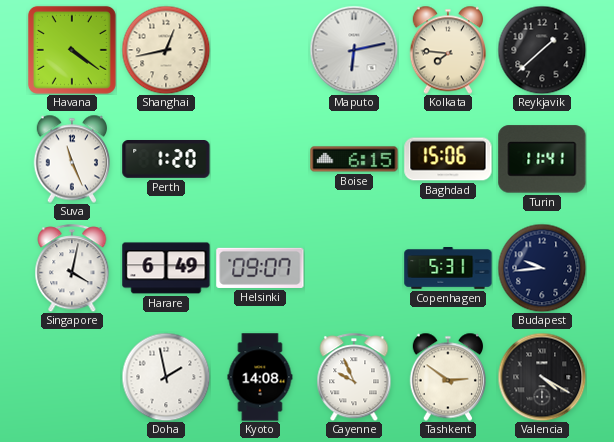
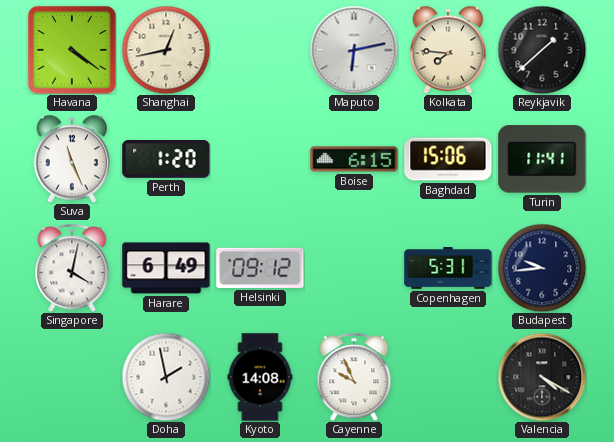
Helsinki: 09:07 -> 09:12 (260, 268)
Tashkent: 2:51 -> none (448, 377)
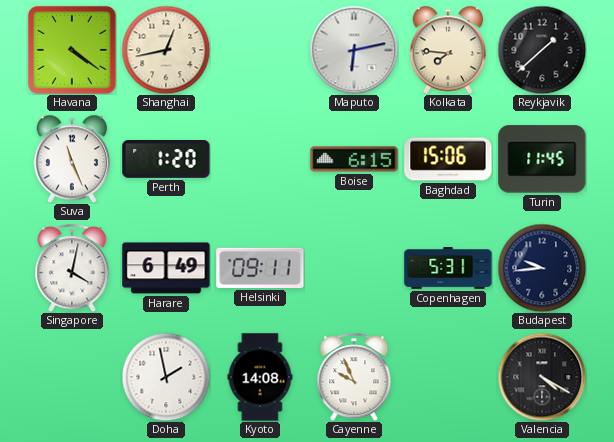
Turin: 11:41 -> 11:45 (542, 159)
Helsinki: 09:12 -> 09:11 (260, 268)
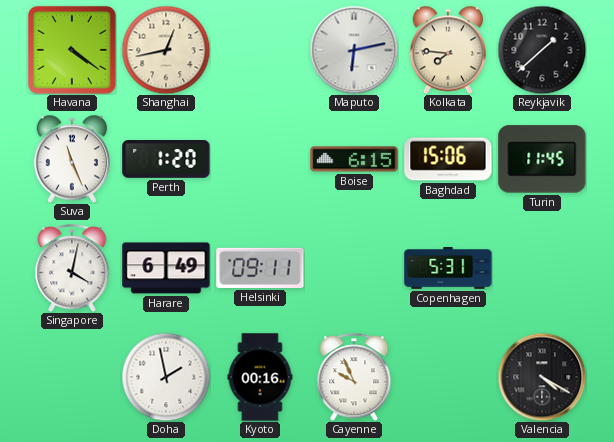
Budapest: 9:44 -> none (542, 268)
Kyoto: 14:08 -> 00:16 (260, 377)
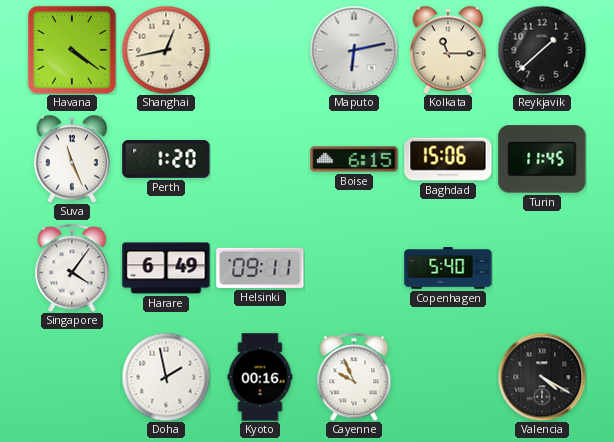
Kolkata: 7:46 -> 11:15 (448, 50)
Singapore: 4:02 -> 4:06 (72, 268)
Copenhagen: 5:31 -> 5:40 (448, 269)
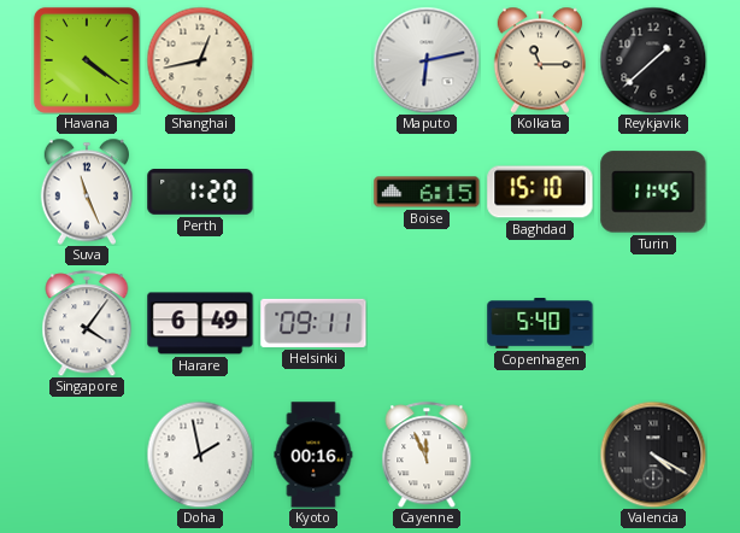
Baghdad: 15:06 -> 15:10 (540, 192)
Cayenne: 9:56 -> 11:56 (427, 455)
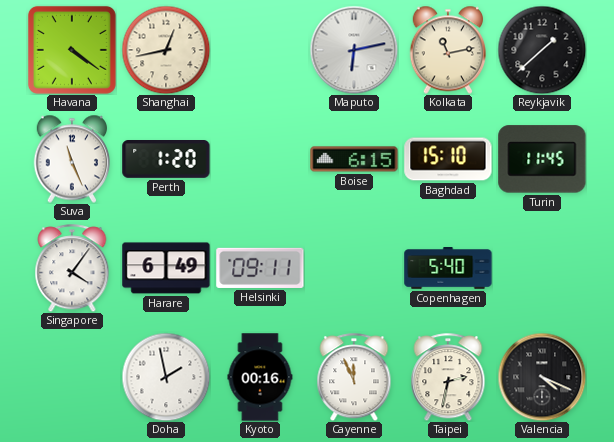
Kolkata: 11:15 -> 11:13 (448, 50)
Taipei: none -> 2:32 (448, 377)
Valencia: 4:20 -> 4:19 (542, 377)
